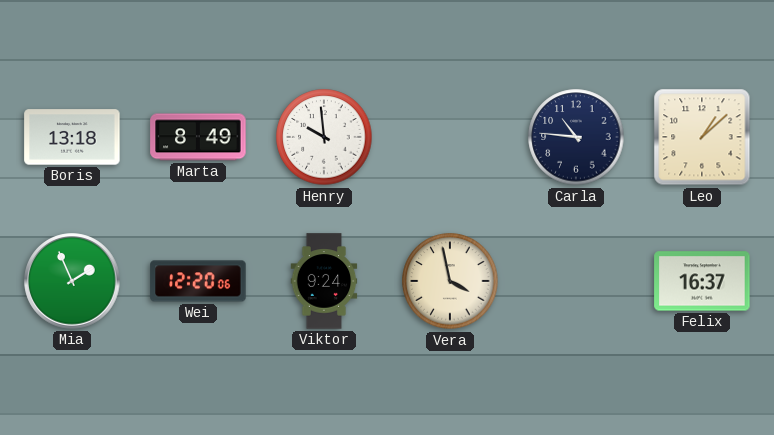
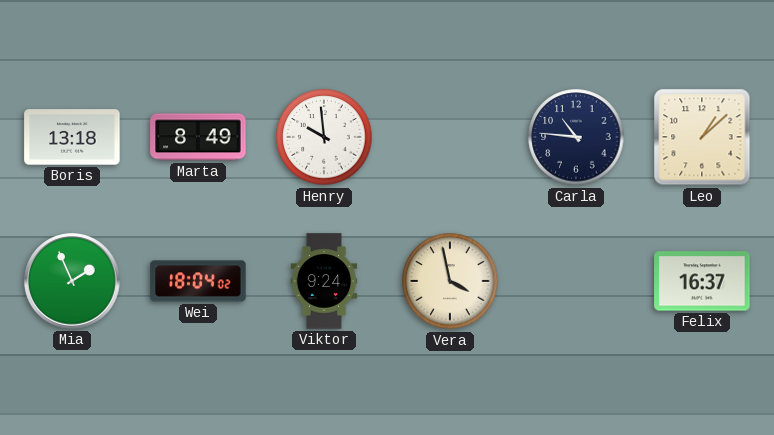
Wei: 12:20 -> 18:04 (198, 281)
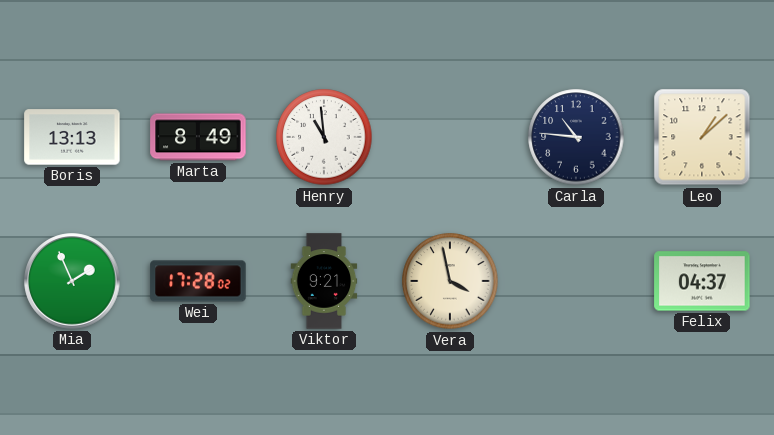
Boris: 13:18 -> 13:13 (72, 137)
Henry: 9:59 -> 10:59 (324, 137)
Wei: 18:04 -> 17:28 (198, 281)
Viktor: 9:24 -> 9:21 (324, 281)
Felix: 16:37 -> 04:37 (702, 281)
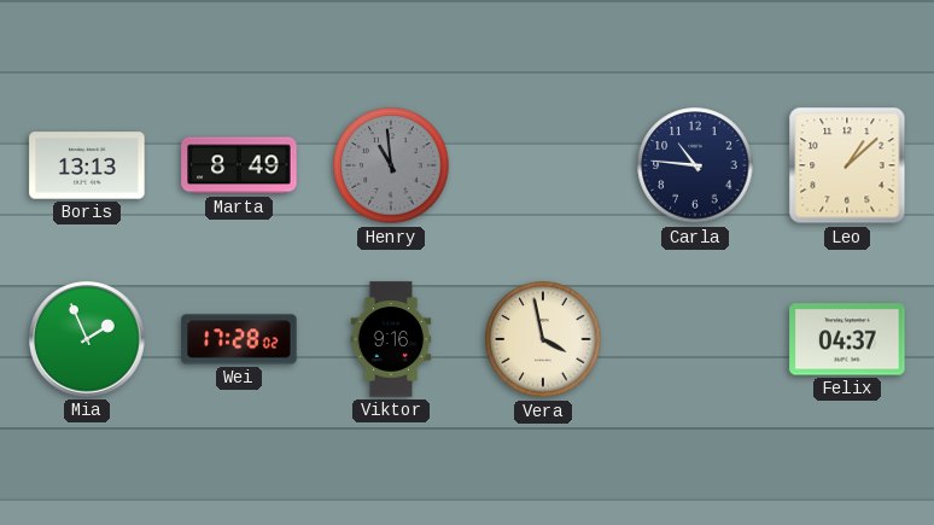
Henry dial: white -> grey (391, 165)
Viktor: 9:21 -> 9:16 (391, 339)
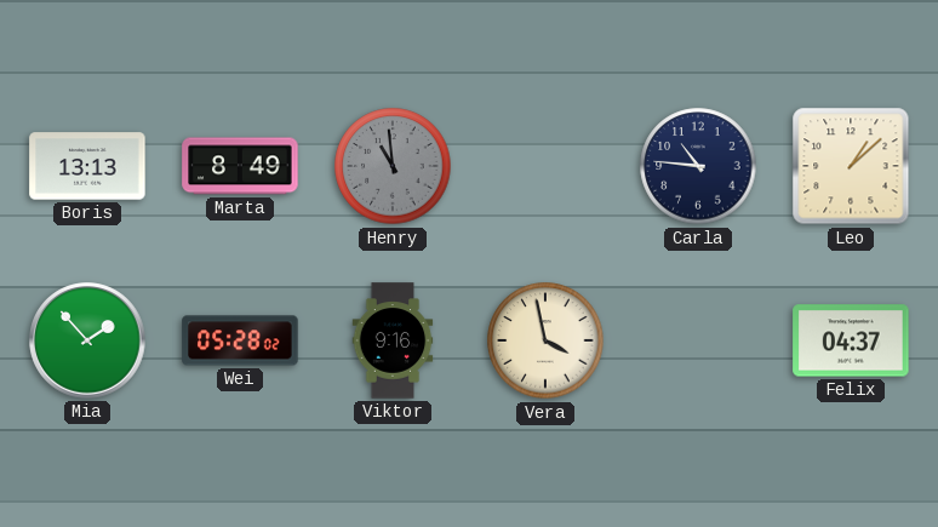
Mia: 1:56 -> 1:53 (87, 340)
Wei: 17:28 -> 05:28 (240, 340)
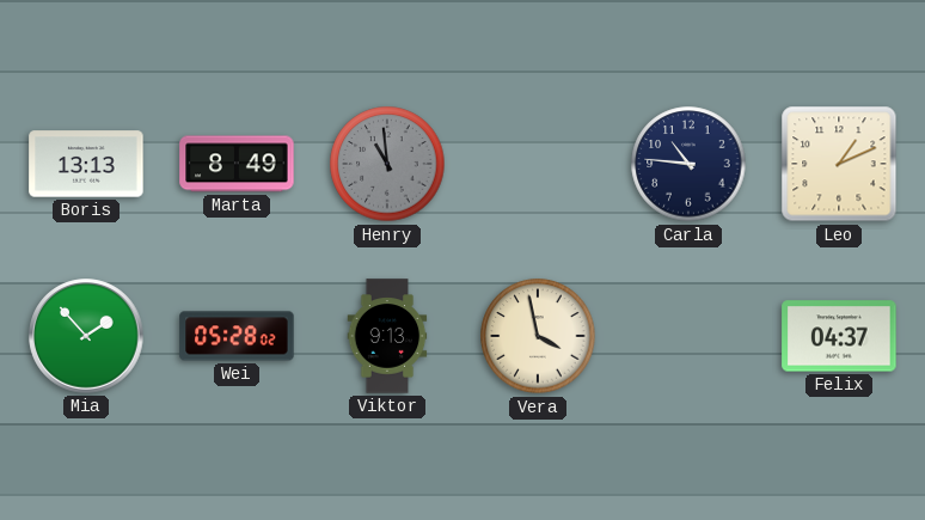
Leo: 1:08 -> 1:11 (839, 164)
Viktor: 9:16 -> 9:13 (387, 336)
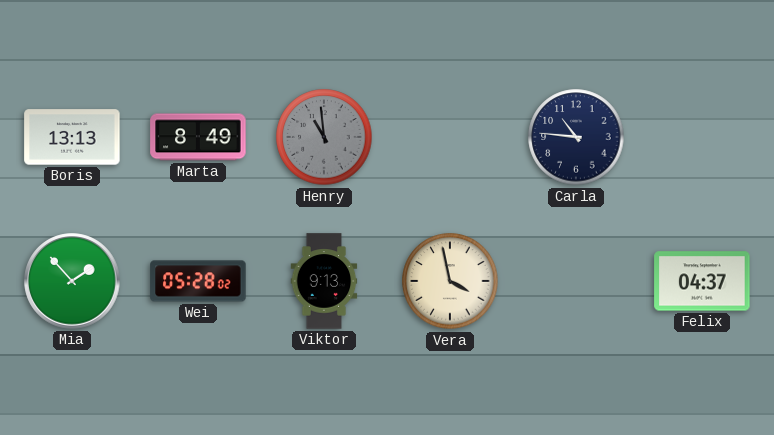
Leo: 1:11 -> none (839, 164)
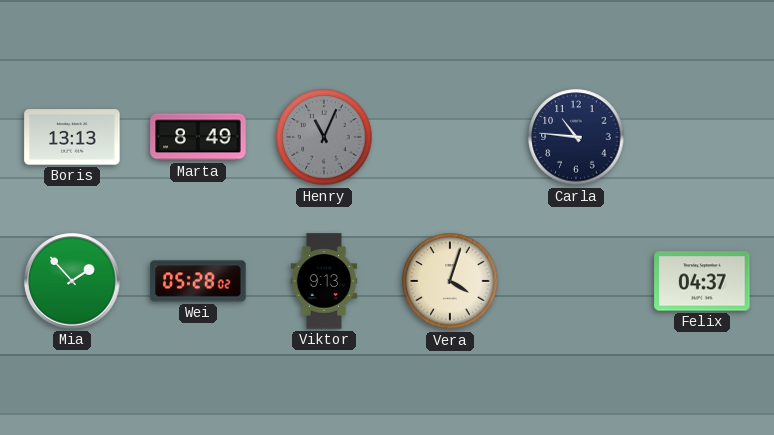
Henry: 10:59 -> 11:04 (324, 137)
Vera: 3:58 -> 4:03 (450, 281)
